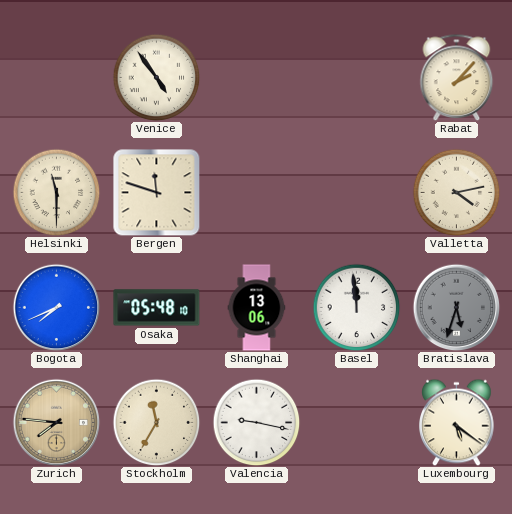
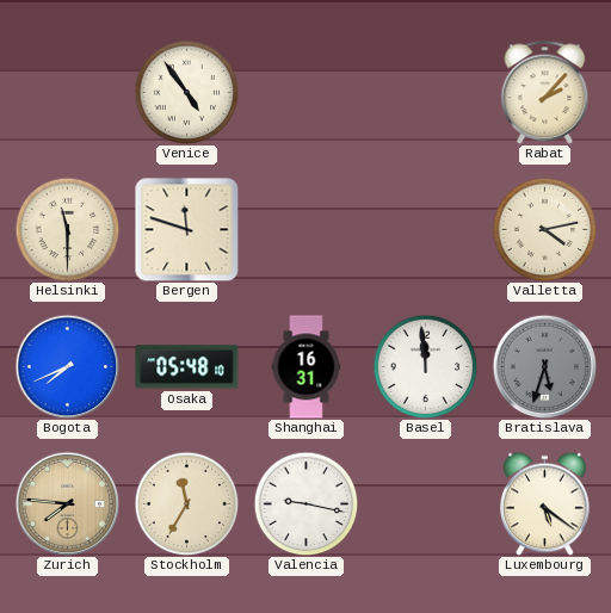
Shanghai: 13:06 -> 16:31 (307, 367)
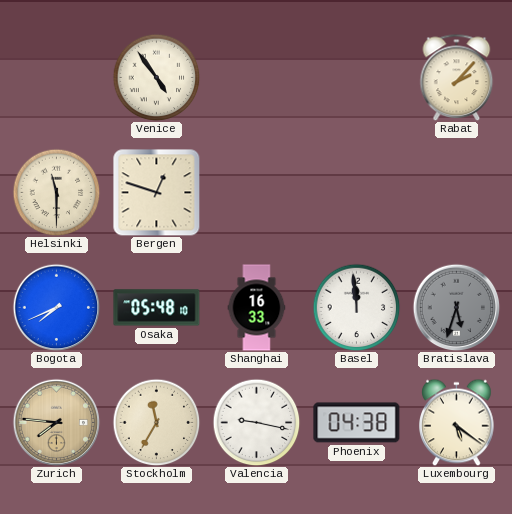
Bergen: 11:48 -> 12:48 (157, 193)
Valletta: 4:13 -> none (544, 229)
Shanghai: 16:31 -> 16:33 (257, 308)
Phoenix: none -> 04:38 (357, 423)
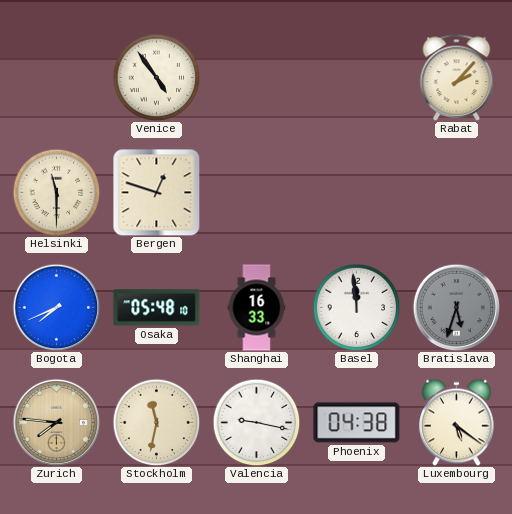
Stockholm: 11:35 -> 11:32 (156, 422)
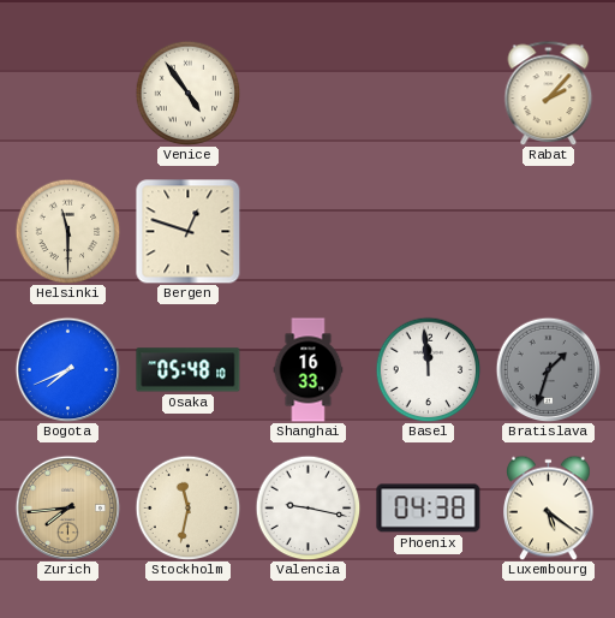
Bratislava: 5:33 -> 1:33 (548, 369)
Zurich: 7:46 -> 7:44 (67, 507)
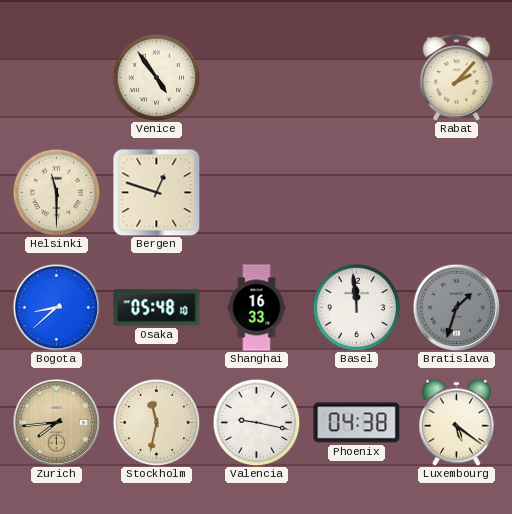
Bogota: 7:41 -> 8:38 (56, 307)
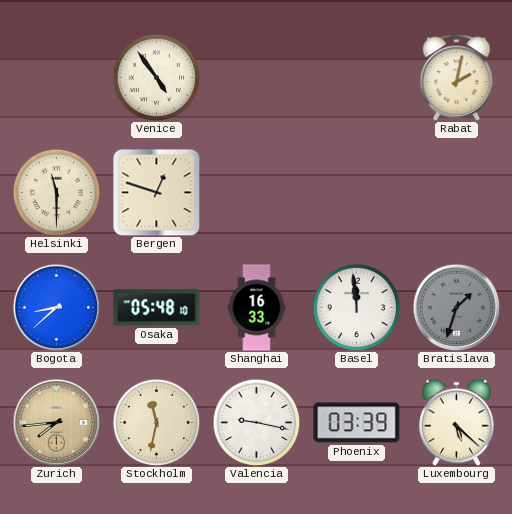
Rabat: 2:07 -> 2:02 (457, 77)
Phoenix: 04:38 -> 03:39 (357, 423)
Luxembourg: 5:21 -> 5:22 (457, 422)
